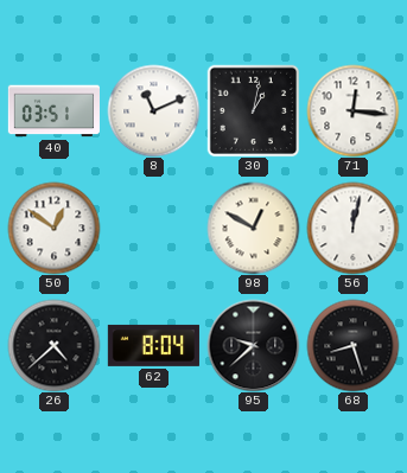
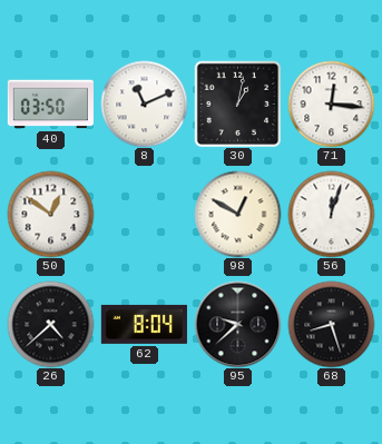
40: 03:51 -> 03:50 (50, 105)
56: 12:02 -> 12:03 (331, 214)
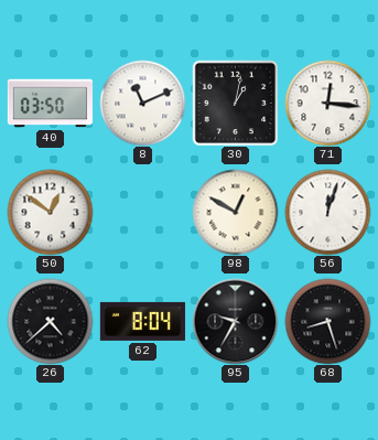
95: 9:38 -> 9:35 (235, 321)
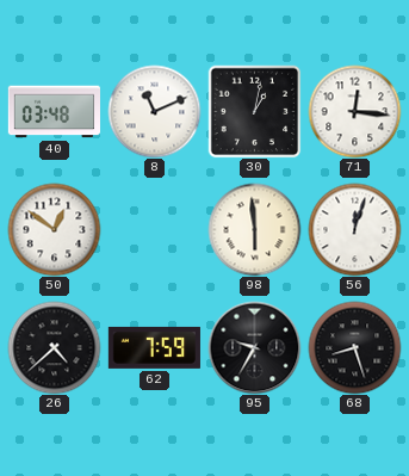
40: 03:50 -> 03:48 (54, 112)
98: 12:50 -> 5:59 (254, 229)
62: 8:04 -> 7:59 (154, 347)
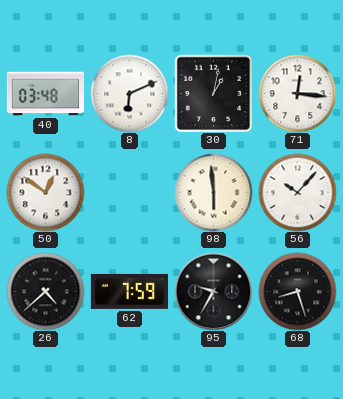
8: 11:11 -> 6:11 (129, 93)
56: 12:03 -> 10:07 (297, 192)
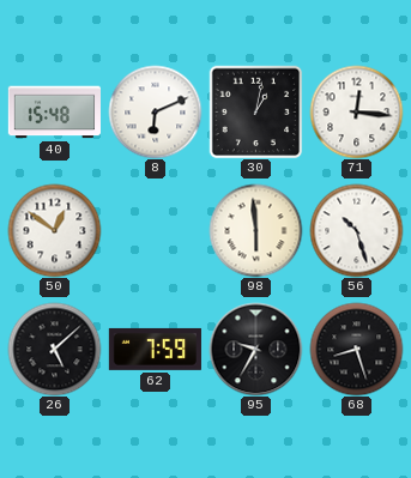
40: 03:48 -> 15:48 (54, 113)
56: 10:07 -> 10:27 (356, 230)
26: 4:38 -> 5:08 (54, 349)
